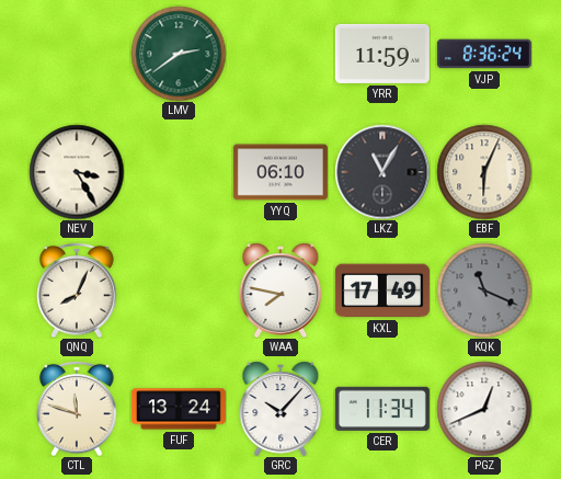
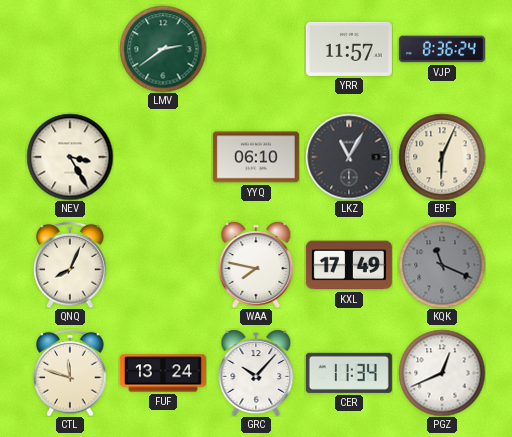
YRR: 11:59 -> 11:57 (349, 49)
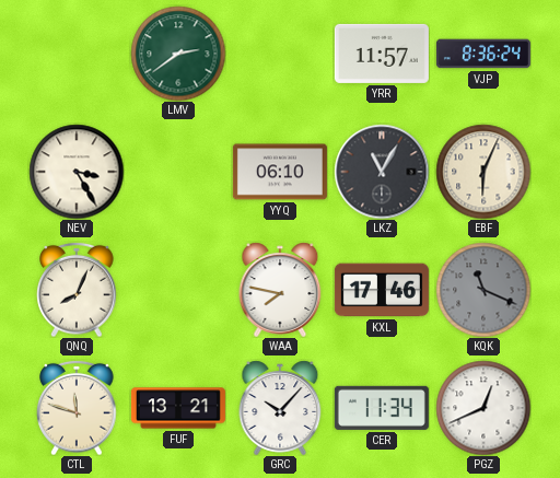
KXL: 17:49 -> 17:46 (382, 290)
FUF: 13:24 -> 13:21 (178, 408)
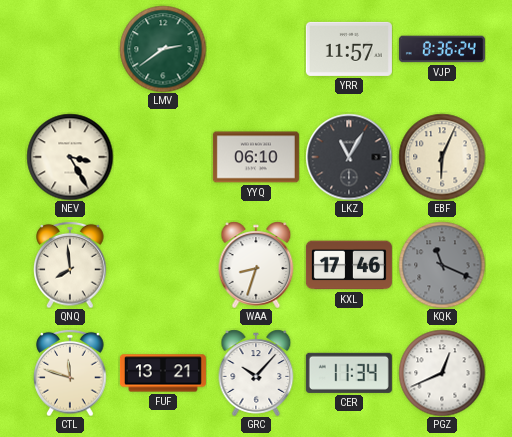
QNQ: 8:04 -> 7:59 (70, 265)
WAA: 7:47 -> 8:33 (256, 265)
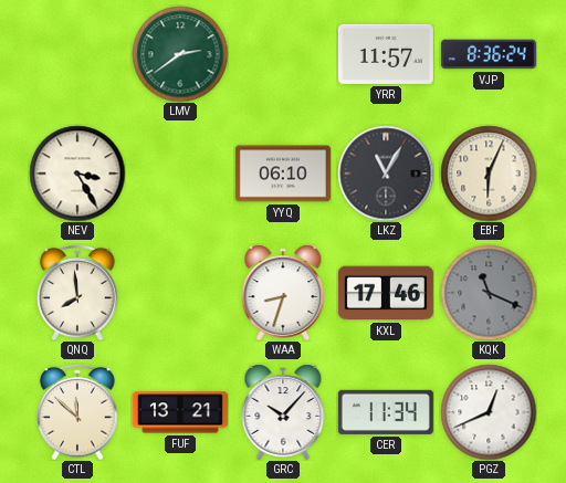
CTL: 11:48 -> 11:52 (77, 412)
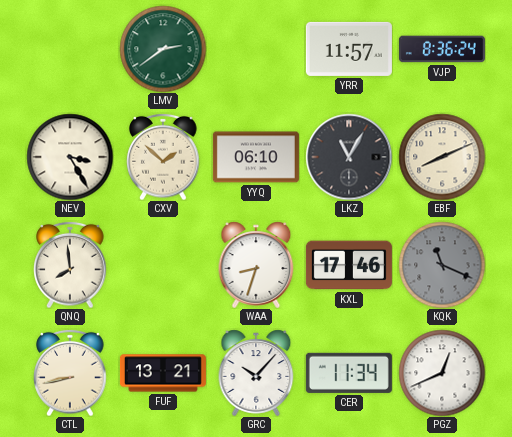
CXV: none -> 1:52 (163, 157)
EBF: 6:04 -> 8:11 (442, 157)
CTL: 11:52 -> 8:43 (70, 373)
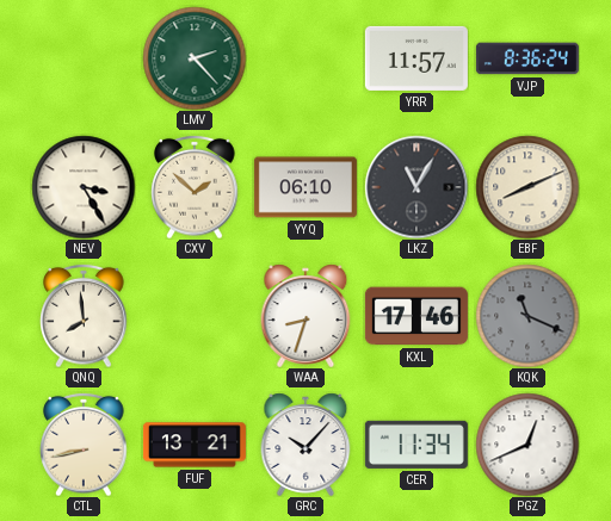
LMV: 2:39 -> 2:23 (195, 58)
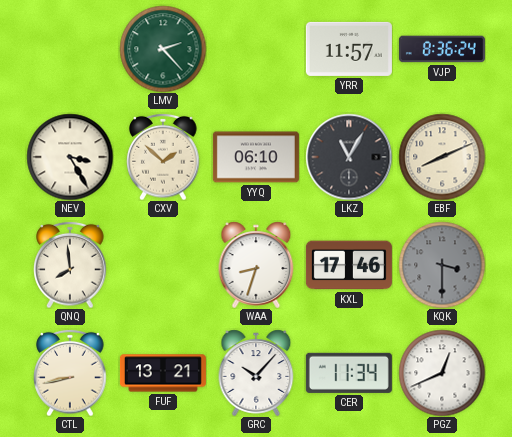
KQK: 11:19 -> 3:30 (442, 265)
